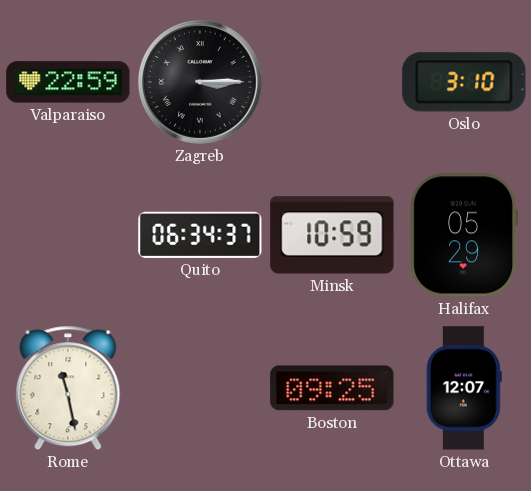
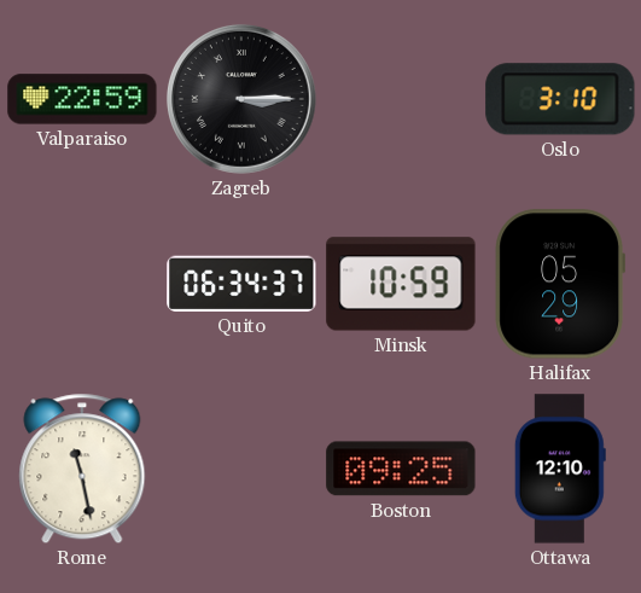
Ottawa: 12:07 -> 12:10 (560, 469)
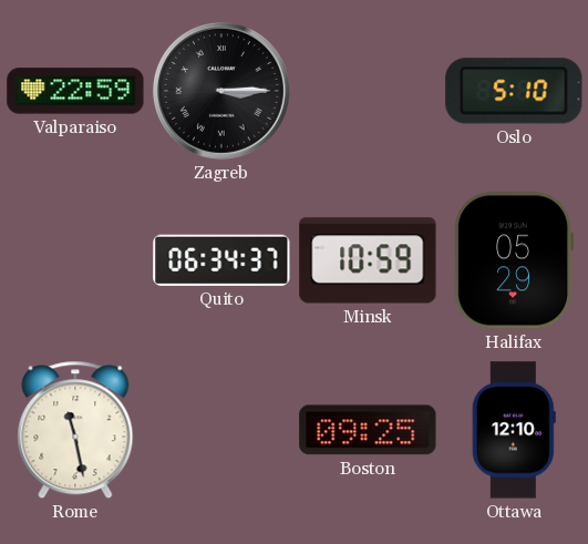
Oslo: 3:10 -> 5:10 (514, 91)
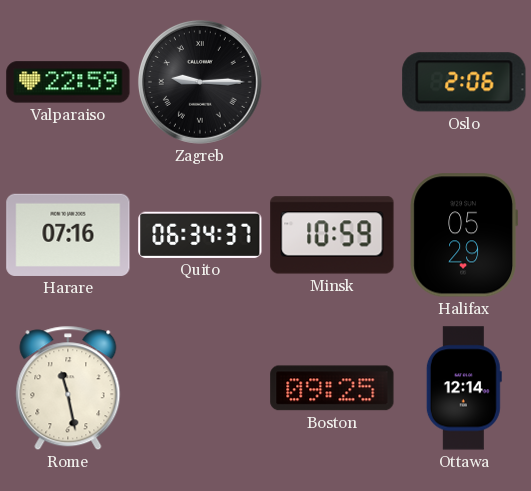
Zagreb: 3:15 -> 9:15 (200, 82)
Oslo: 5:10 -> 2:06 (464, 82)
Harare: none -> 07:16 (68, 235)
Ottawa: 12:10 -> 12:14 (464, 388)
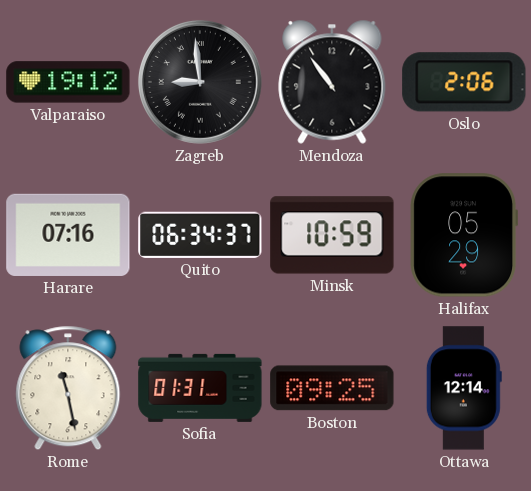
Valparaiso: 22:59 -> 19:12 (68, 82)
Zagreb: 9:15 -> 8:59 (200, 82)
Mendoza: none -> 10:54 (332, 82)
Sofia: none -> 01:31 (200, 388)
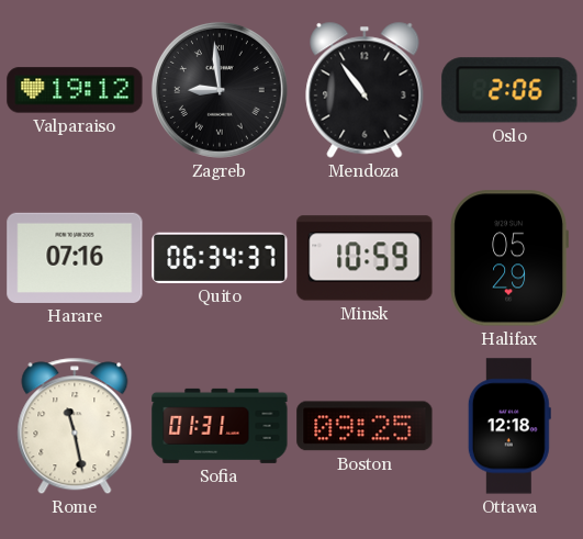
Ottawa: 12:14 -> 12:18 (509, 426)
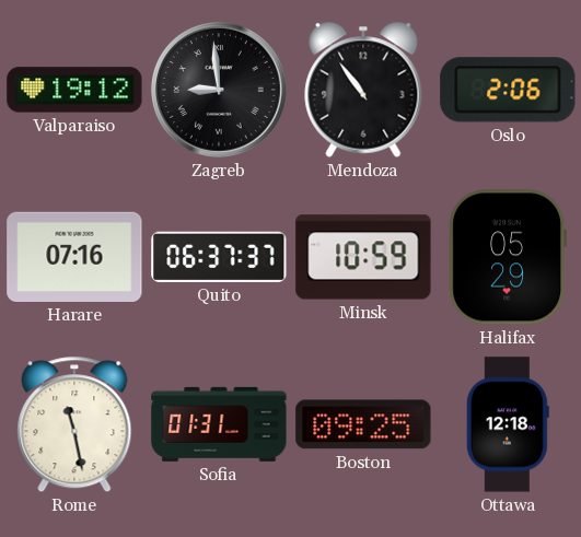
Quito: 06:34 -> 06:37 (219, 257)
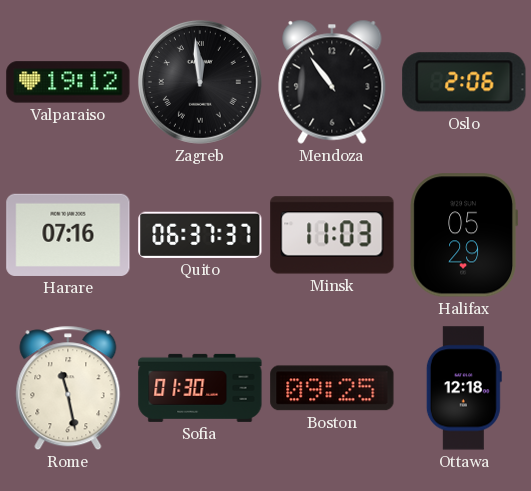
Zagreb: 8:59 -> 11:59 (200, 82)
Minsk: 10:59 -> 11:03 (332, 235)
Sofia: 01:31 -> 01:30 (200, 388)
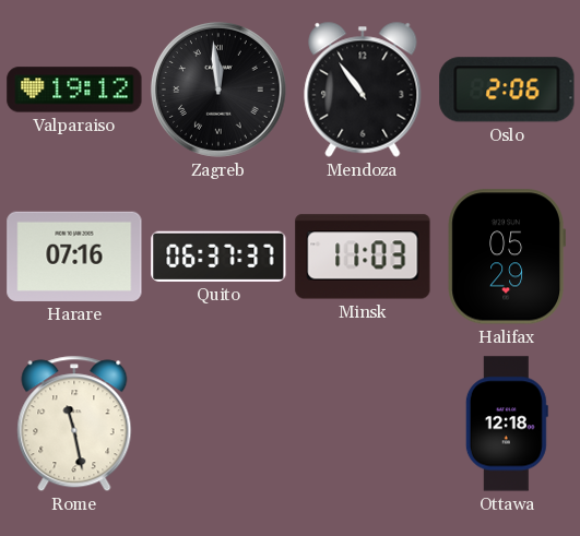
Sofia: 01:30 -> none (200, 388)
Boston: 09:25 -> none (332, 388)
